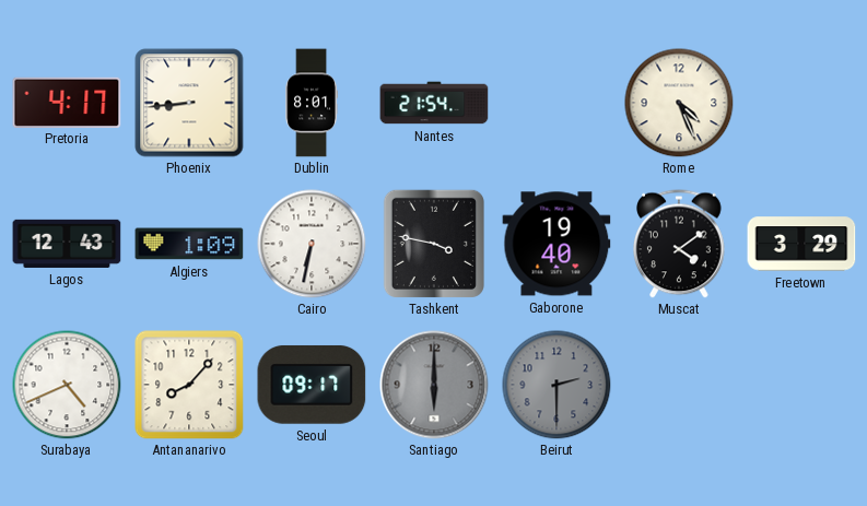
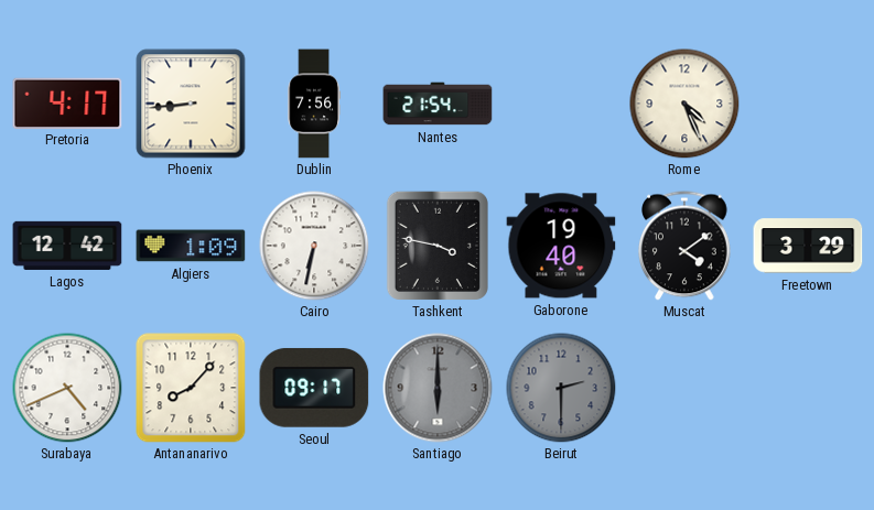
Dublin: 8:01 -> 7:56 (313, 104)
Lagos: 12:43 -> 12:42 (67, 246)
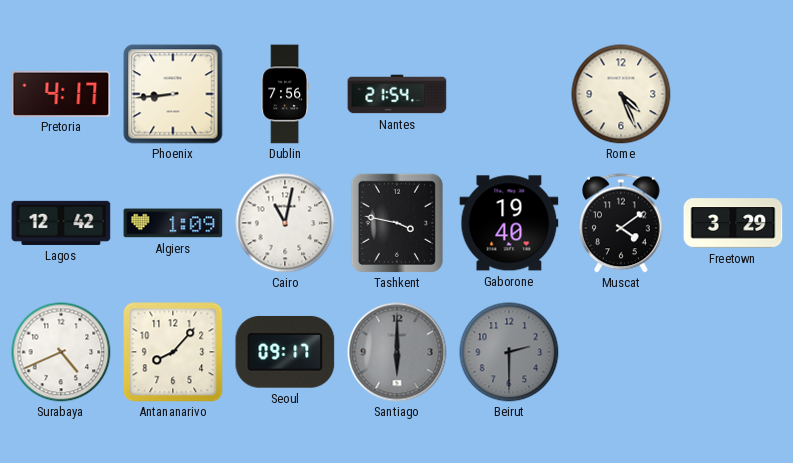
Cairo: 6:32 -> 11:02 (285, 223)
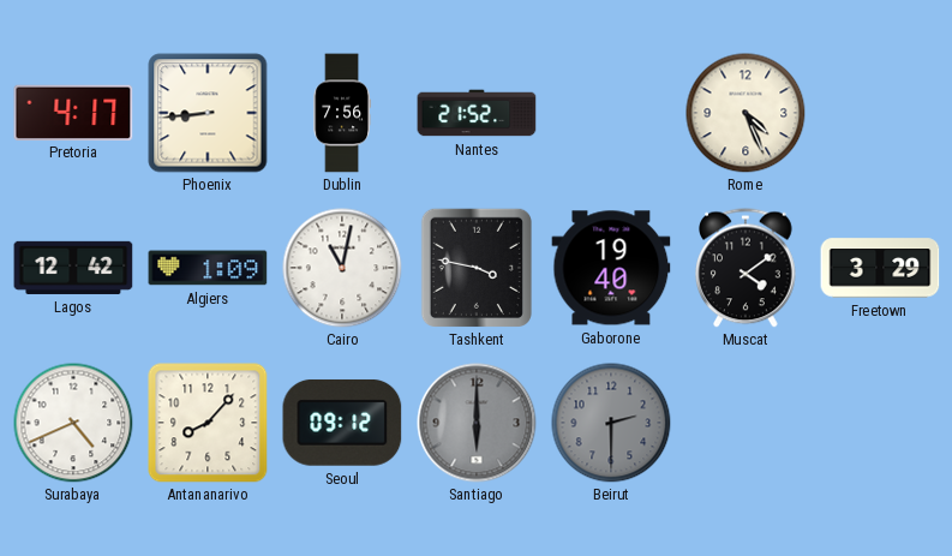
Nantes: 21:54 -> 21:52 (477, 113)
Seoul: 09:17 -> 09:12 (342, 423)
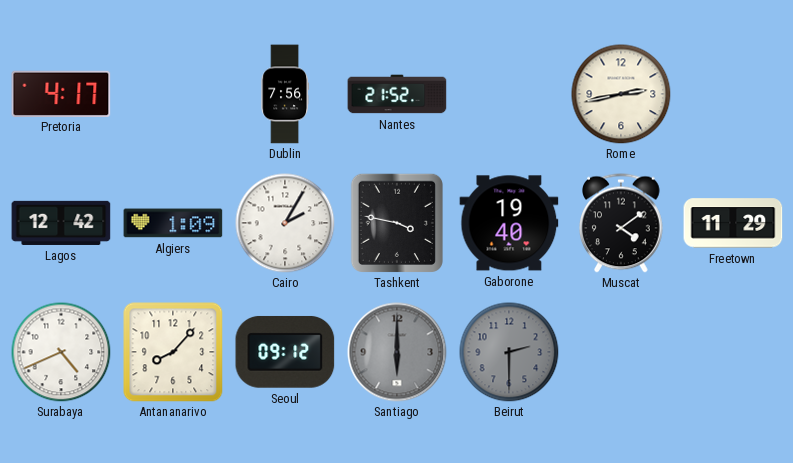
Phoenix: 8:44 -> none (208, 113)
Rome: 4:26 -> 2:43 (621, 94)
Cairo: 11:02 -> 2:05 (285, 223)
Freetown: 3:29 -> 11:29 (733, 223)
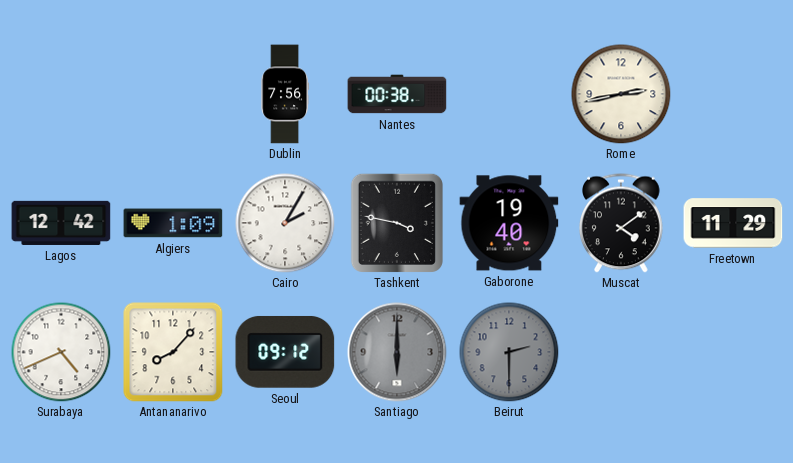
Pretoria: 4:17 -> none (61, 93)
Nantes: 21:52 -> 00:38 (397, 94)
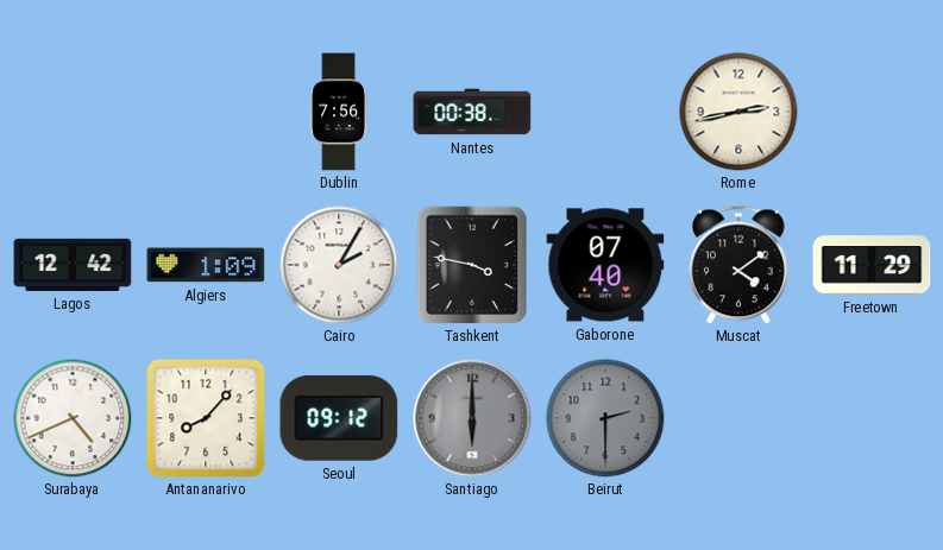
Gaborone: 19:40 -> 07:40 (605, 265)
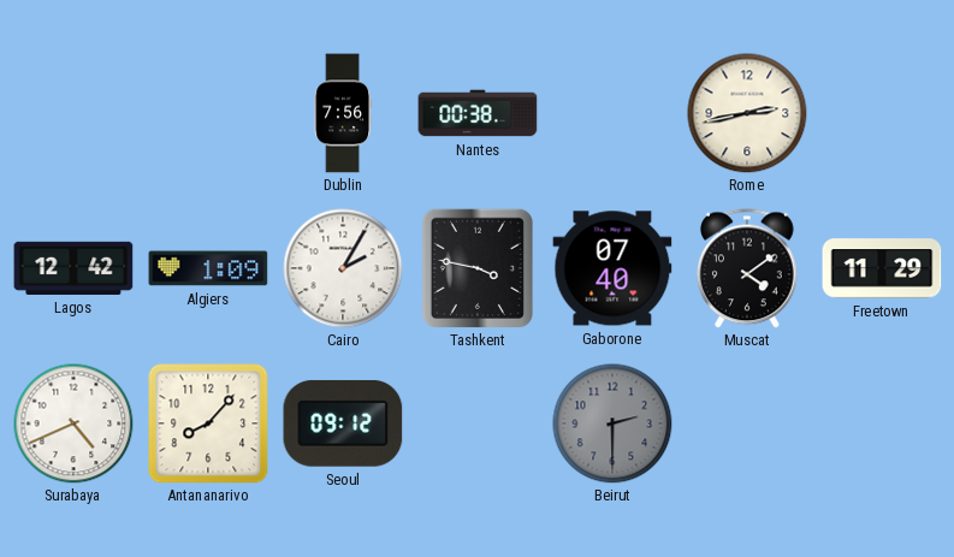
Santiago: 6:00 -> none (472, 418)
